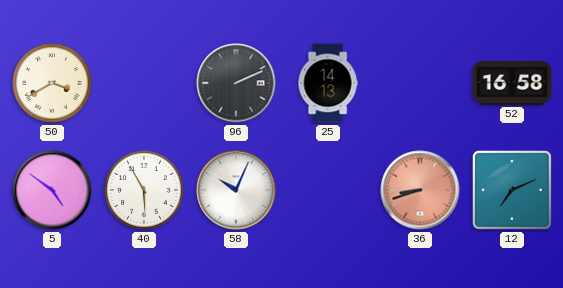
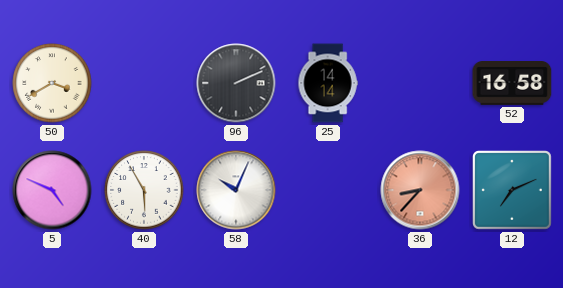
25: 14:13 -> 14:14 (328, 83)
5: 4:51 -> 4:49 (52, 190)
36: 8:42 -> 8:37 (420, 190)
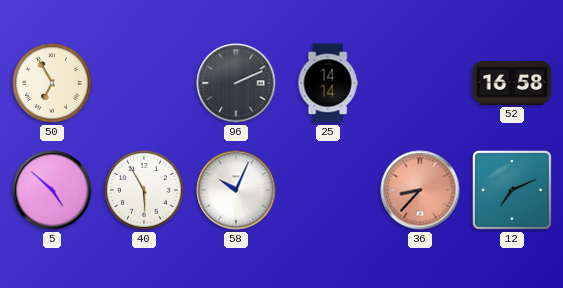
50: 3:40 -> 6:55 (52, 83)
5: 4:49 -> 4:52 (52, 190)
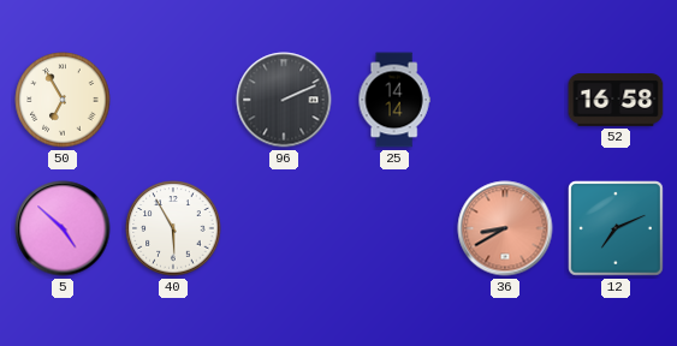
58: 10:04 -> none (236, 190)
36: 8:37 -> 8:40 (505, 228)
